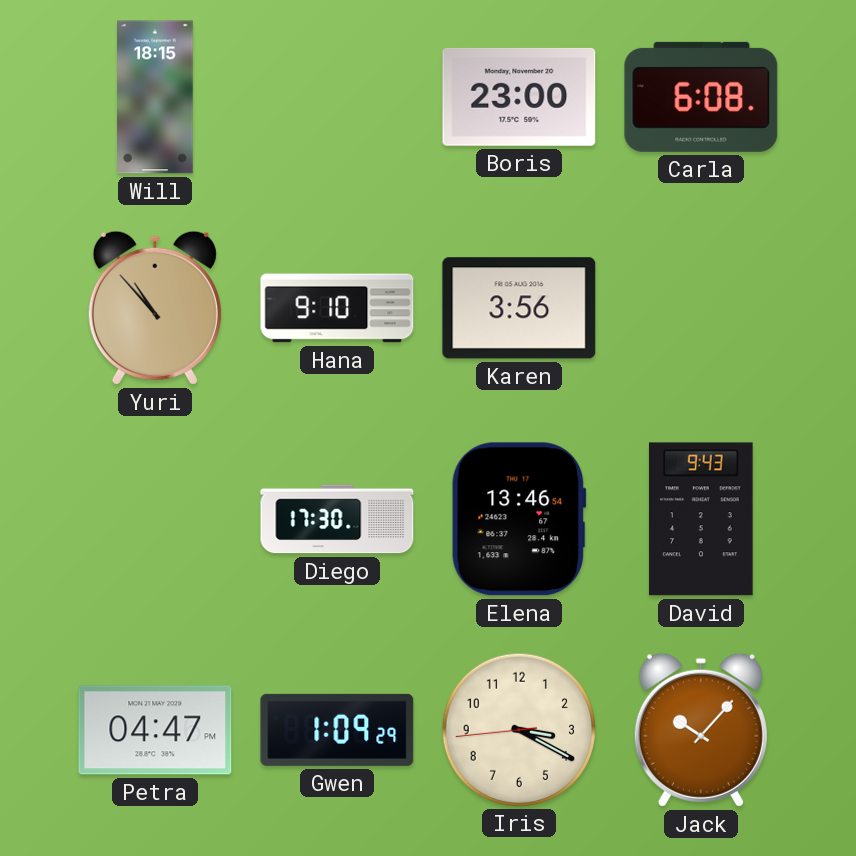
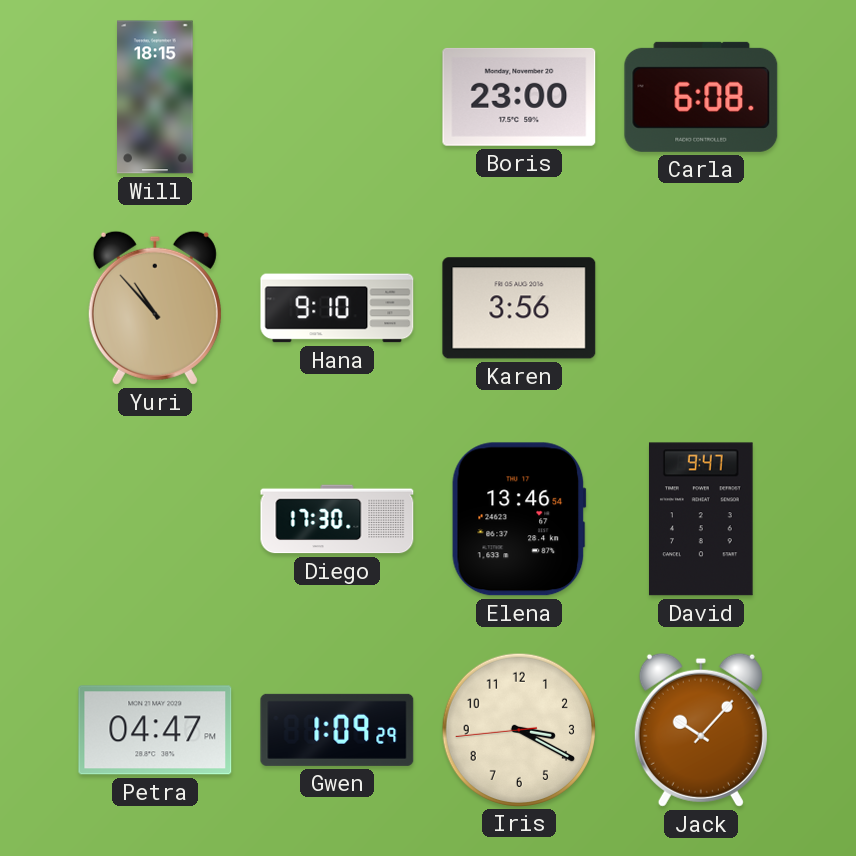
David: 9:43 -> 9:47 (701, 519)
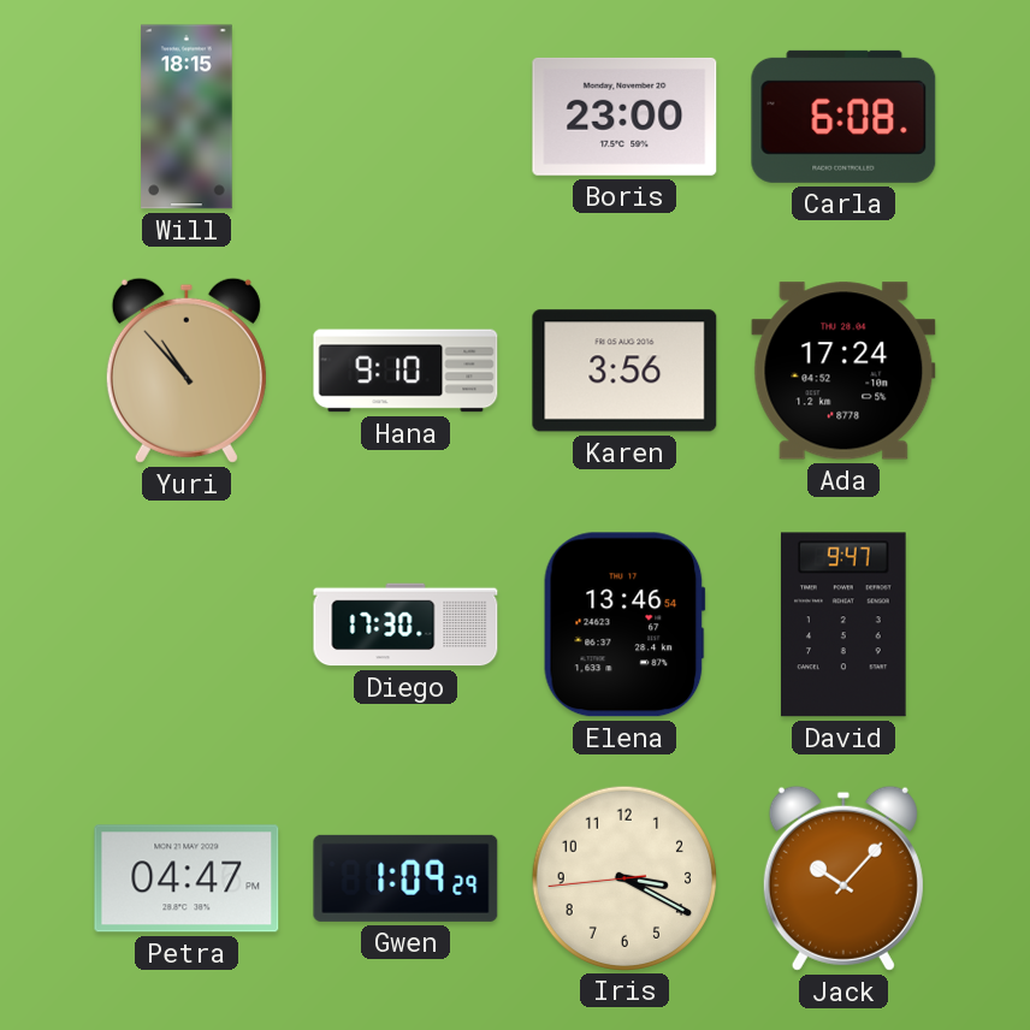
Ada: none -> 17:24 (843, 371)
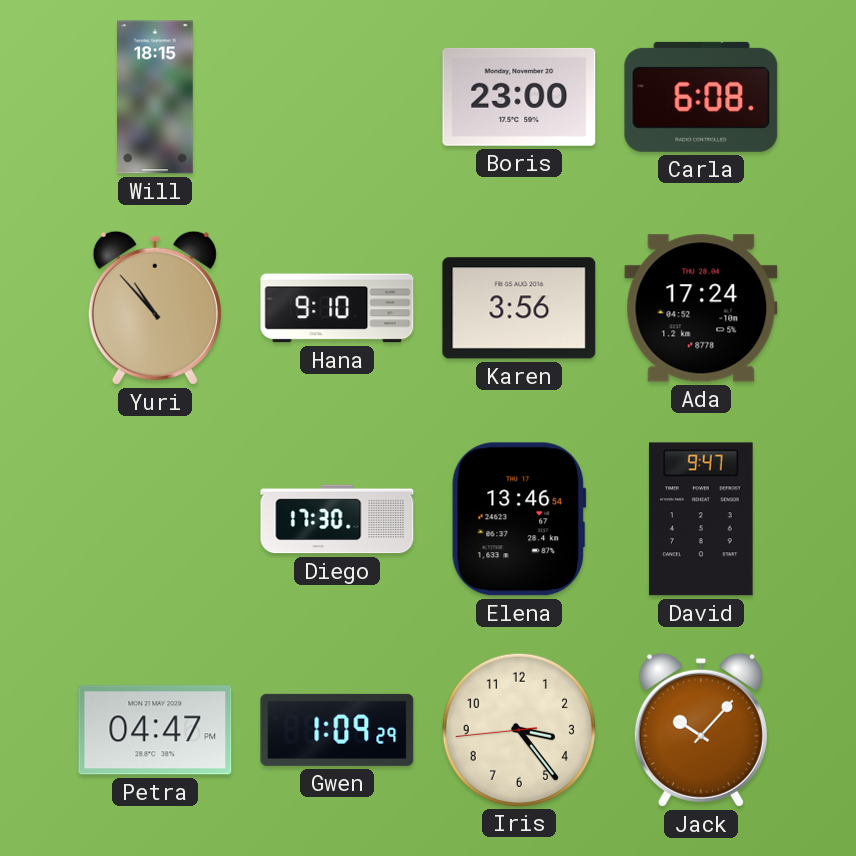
Iris: 3:19 -> 3:23 (518, 729)
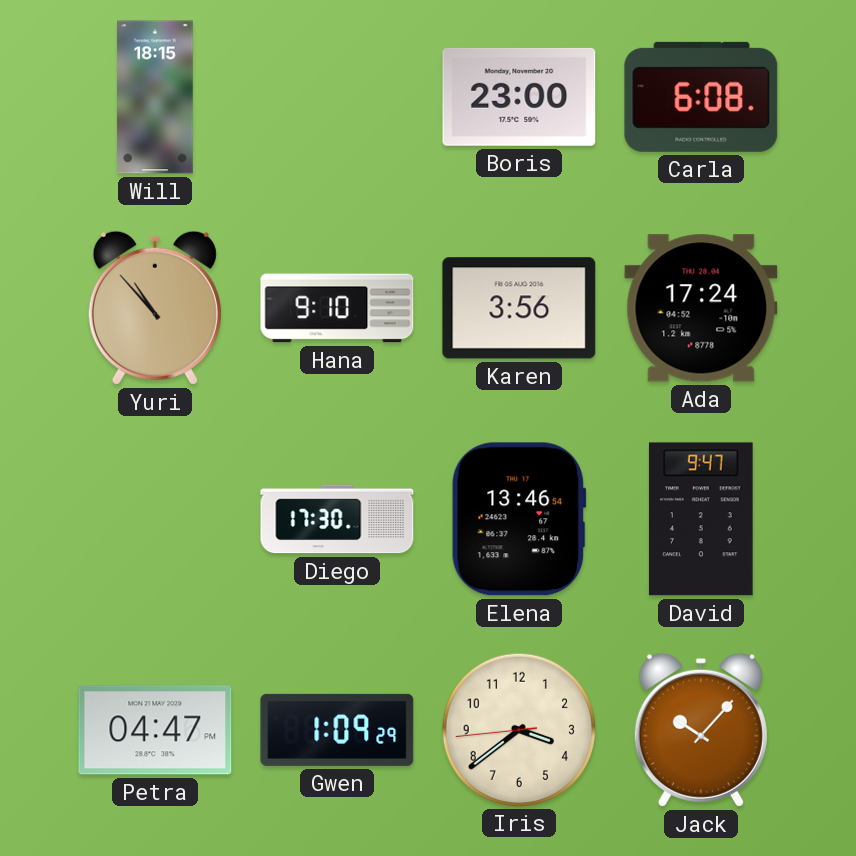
Iris: 3:23 -> 3:38 (518, 729)
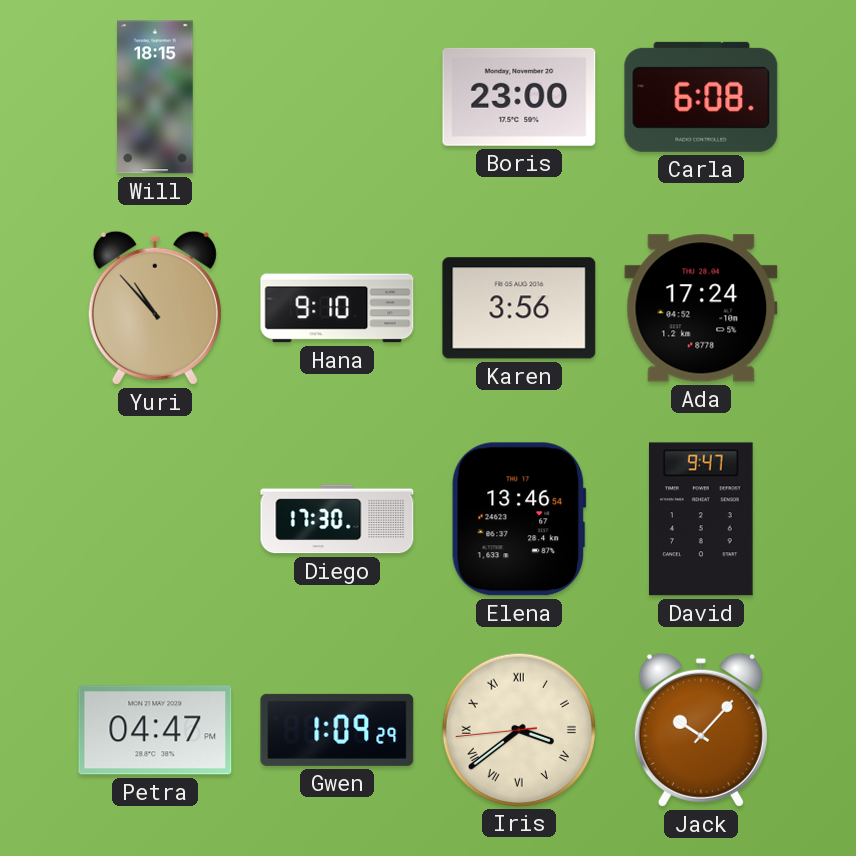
Iris numerals: Arabic -> Roman (518, 729)
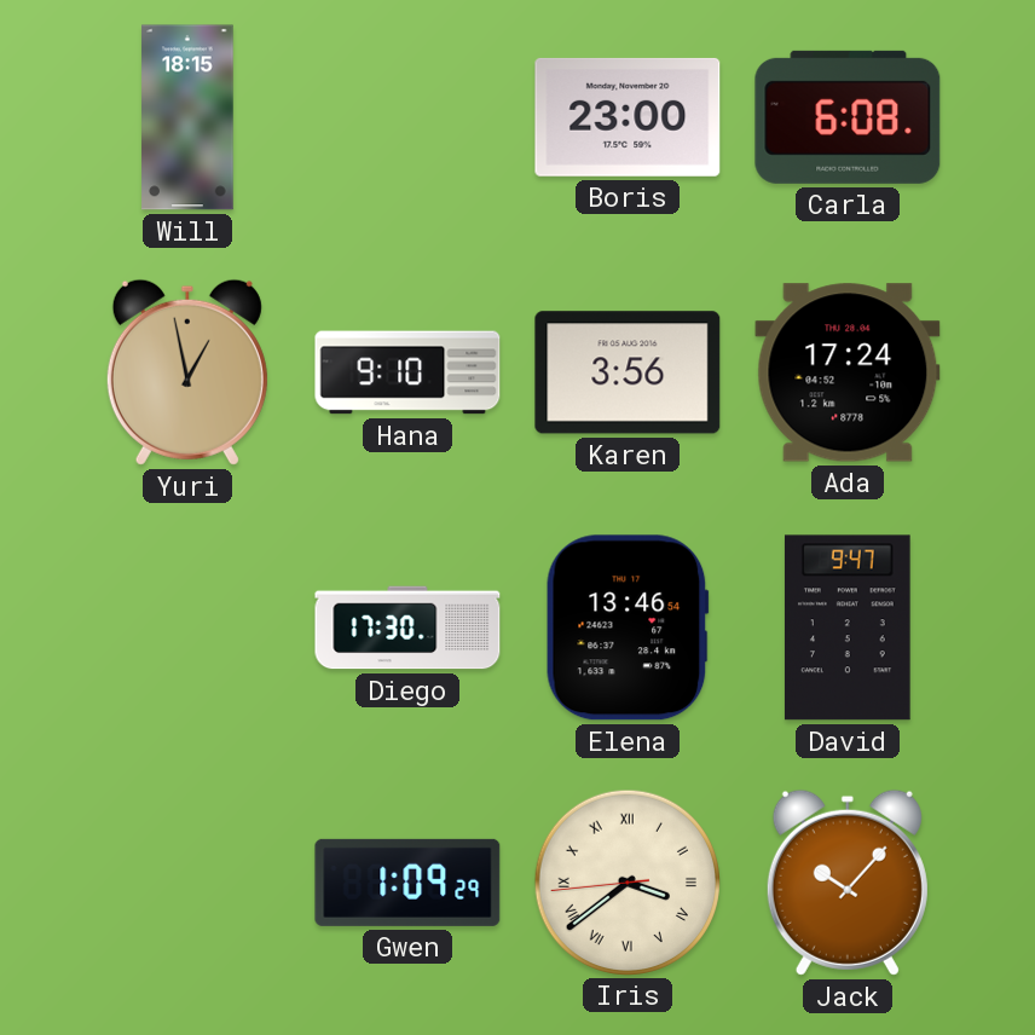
Yuri: 10:53 -> 12:58 (187, 372)
Petra: 04:47 -> none (155, 730)
